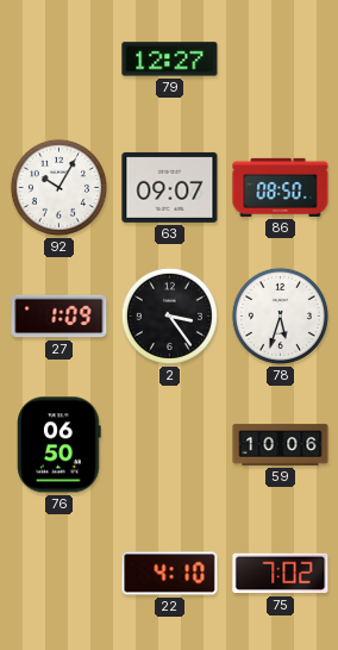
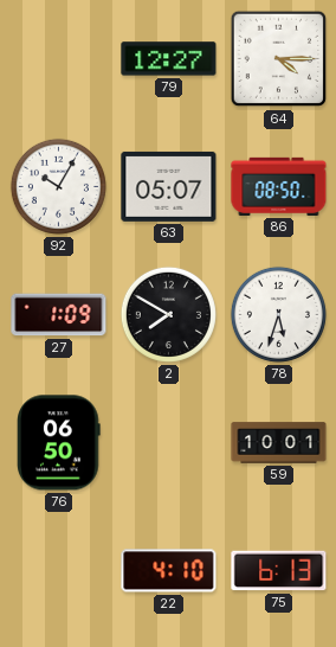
64: none -> 4:15 (279, 59)
63: 09:07 -> 05:07 (169, 186)
2: 3:24 -> 7:50 (168, 314)
59: 10:06 -> 10:01 (279, 443)
75: 7:02 -> 6:13 (279, 571)
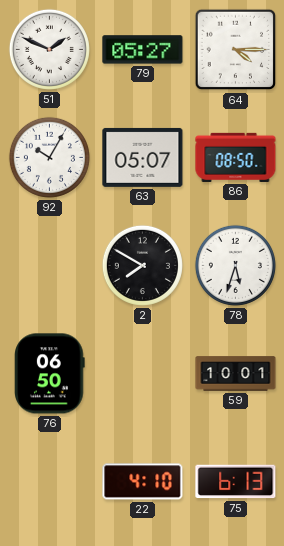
51: none -> 1:49 (49, 49)
79: 12:27 -> 05:27 (143, 50)
27: 1:09 -> none (59, 315)
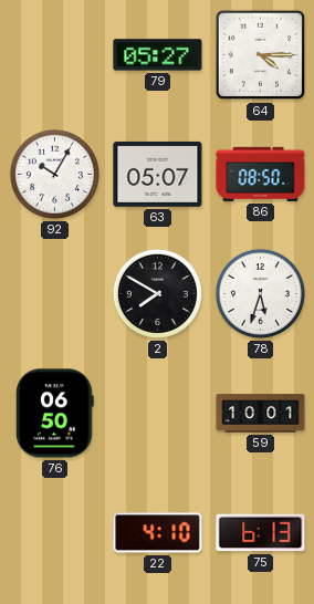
51: 1:49 -> none (49, 49)
